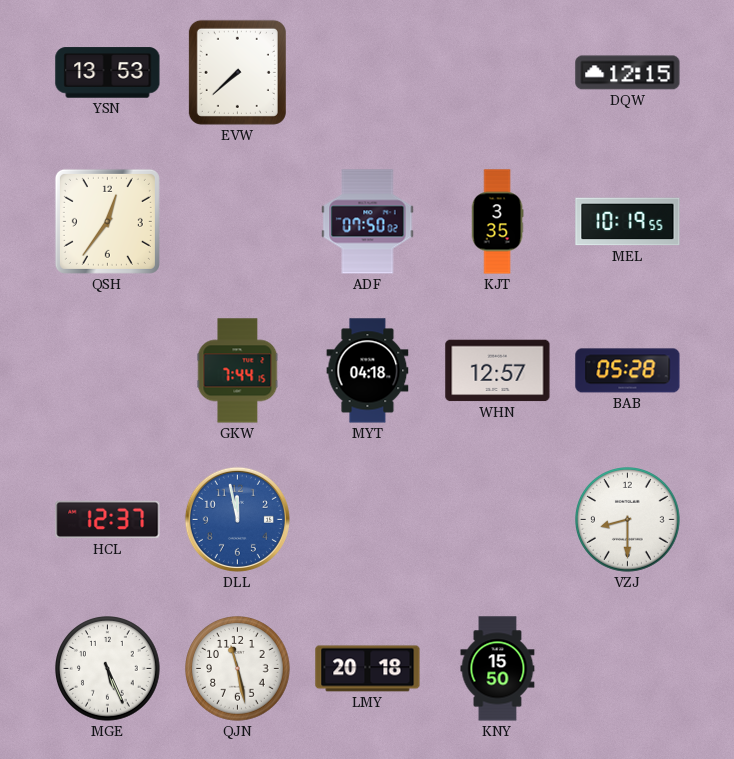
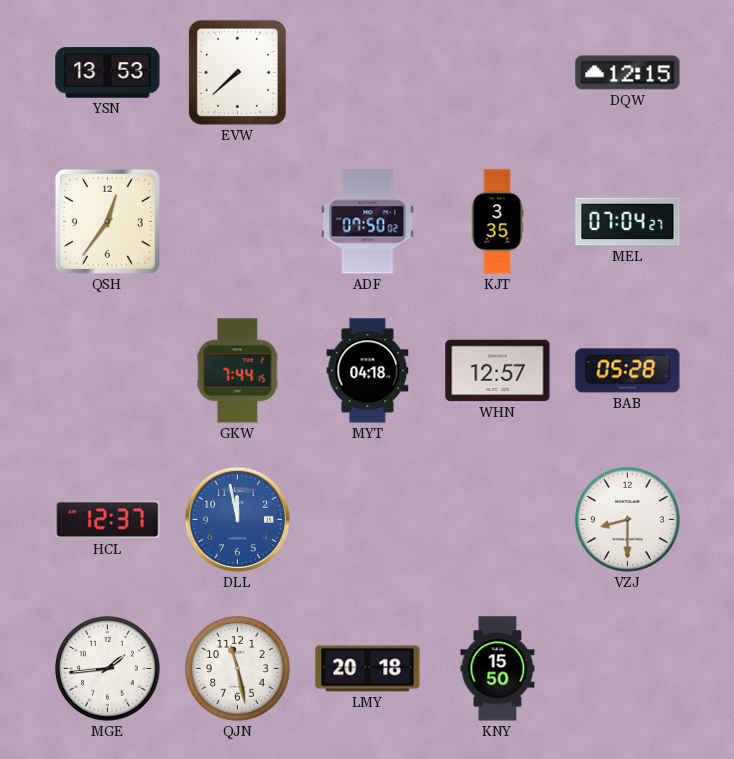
MEL: 10:19 -> 07:04 (628, 222)
MGE: 5:26 -> 1:44 (108, 669)
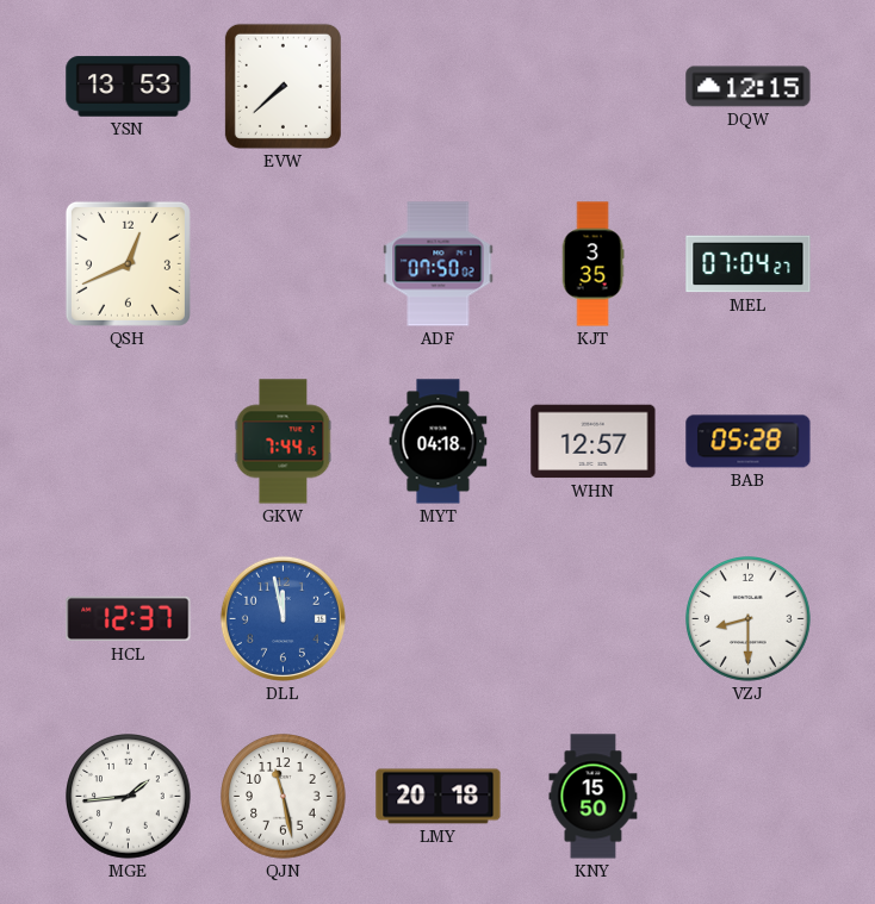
QSH: 12:36 -> 12:41 (128, 263)
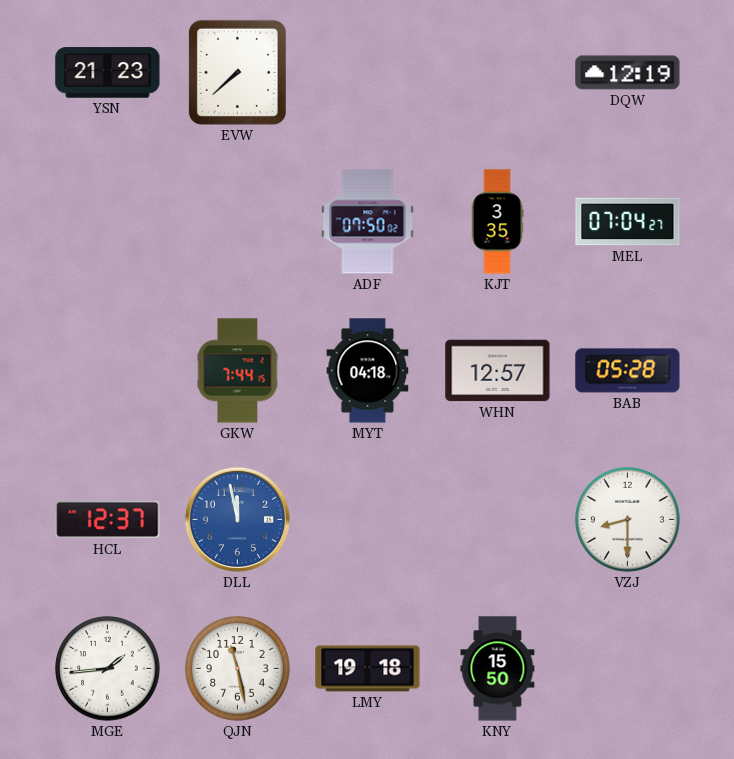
YSN: 13:53 -> 21:23 (108, 73)
DQW: 12:15 -> 12:19 (628, 73)
QSH: 12:41 -> none (128, 263)
LMY: 20:18 -> 19:18 (368, 669)
